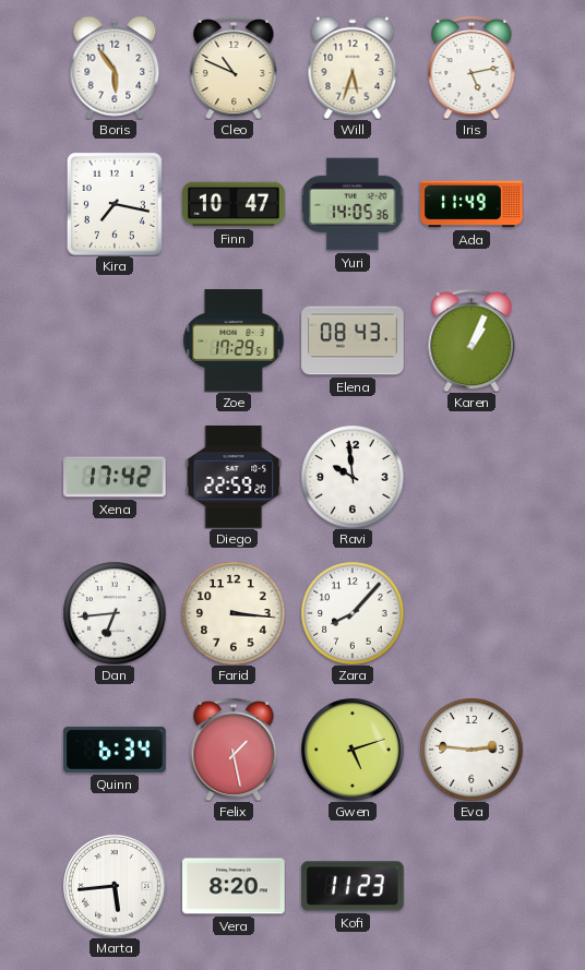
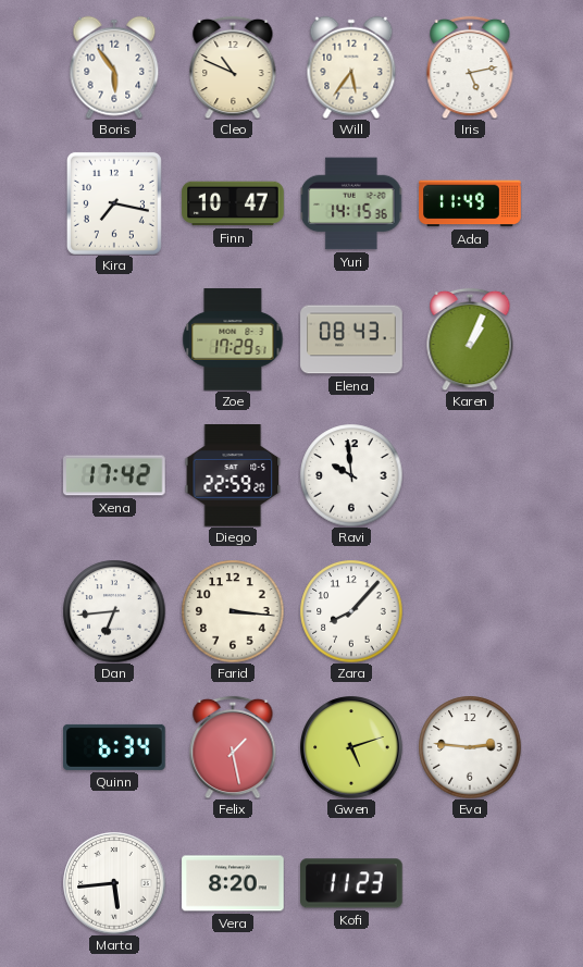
Will: 5:33 -> 5:36 (351, 67)
Yuri: 14:05 -> 14:15 (351, 203)
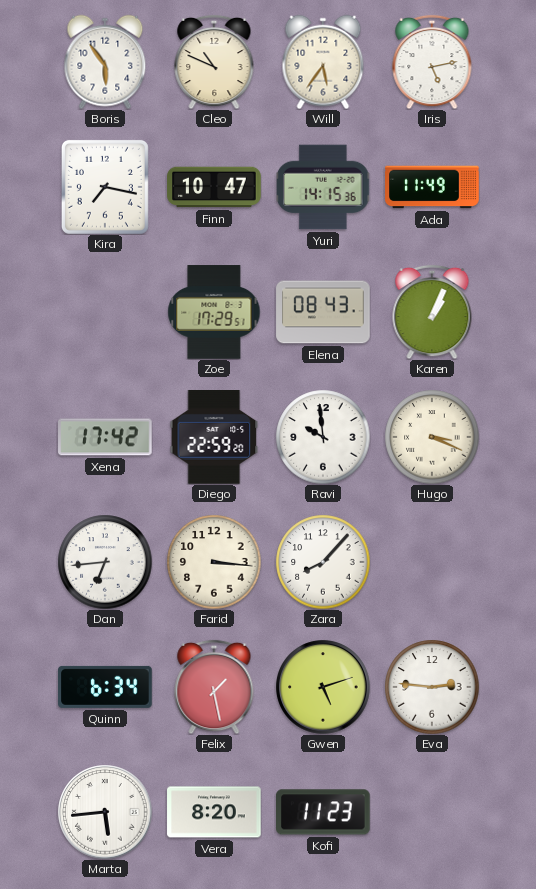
Hugo: none -> 3:19 (432, 437)
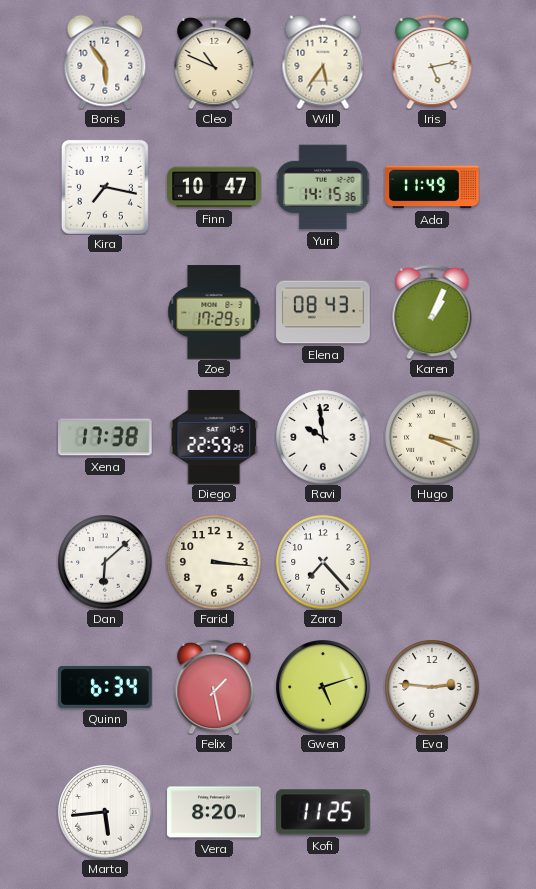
Xena: 17:42 -> 17:38 (105, 437)
Dan: 6:44 -> 6:08 (105, 562)
Zara: 8:07 -> 7:23 (323, 562)
Kofi: 11:23 -> 11:25 (324, 812)
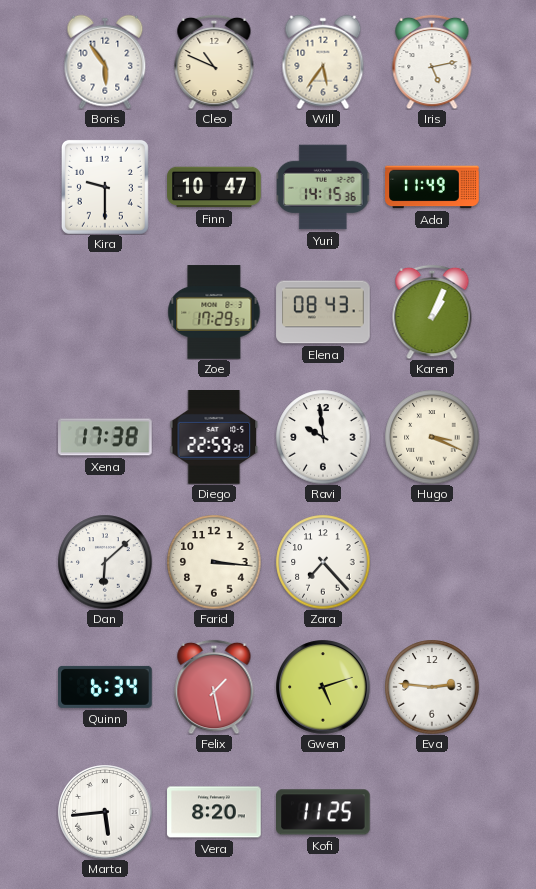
Kira: 7:17 -> 9:30 (105, 187)
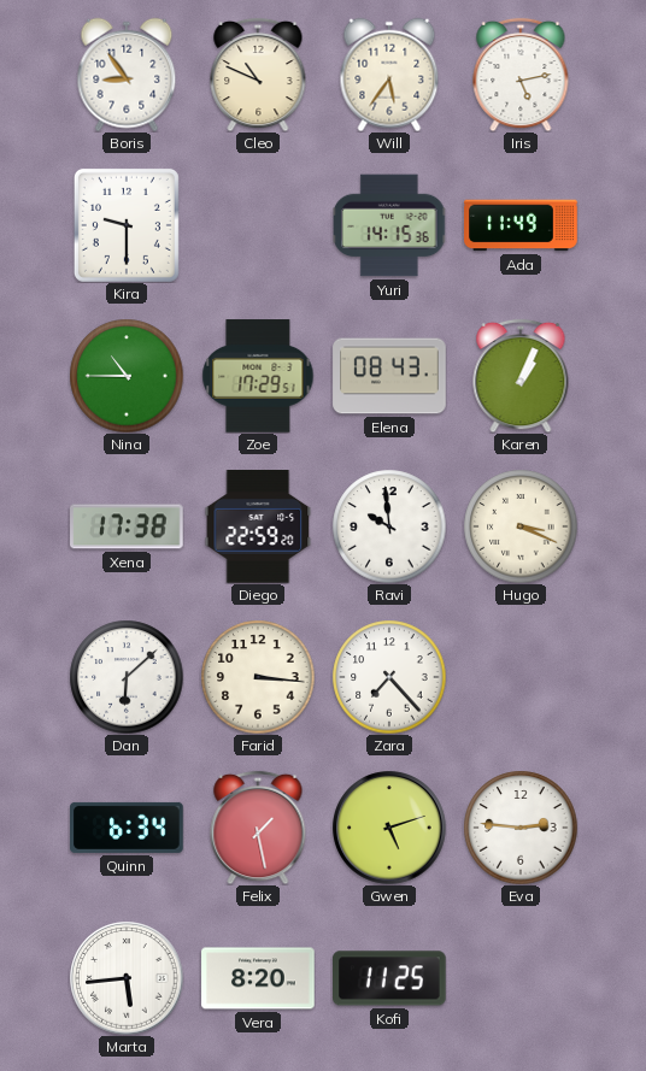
Boris: 5:54 -> 8:54 (127, 75)
Finn: 10:47 -> none (214, 187)
Nina: none -> 10:45 (127, 376)
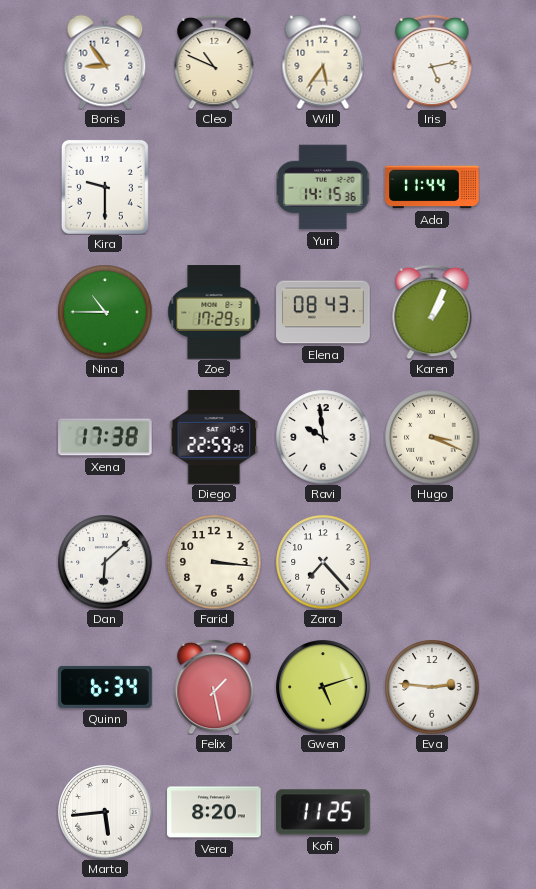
Ada: 11:49 -> 11:44 (432, 187)
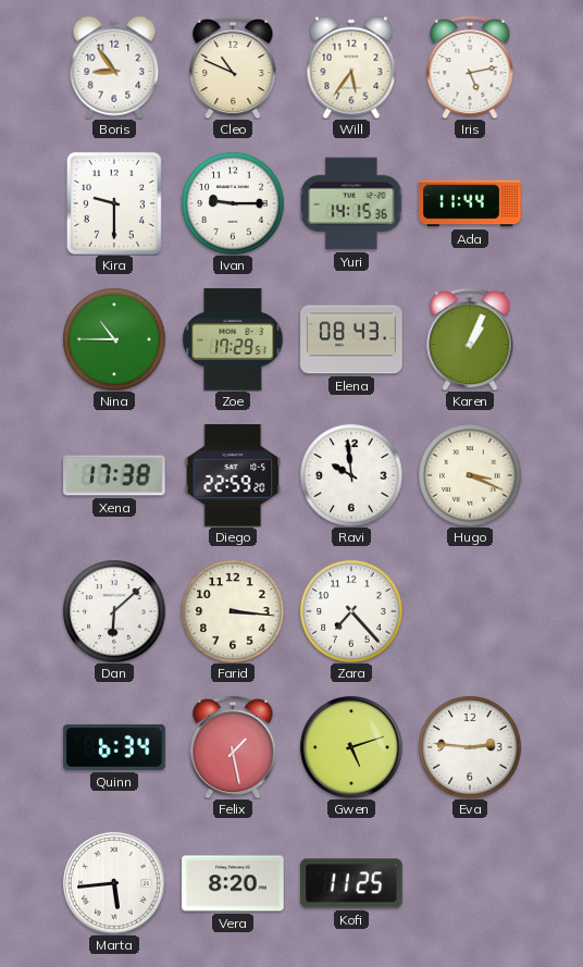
Ivan: none -> 9:15 (233, 203)
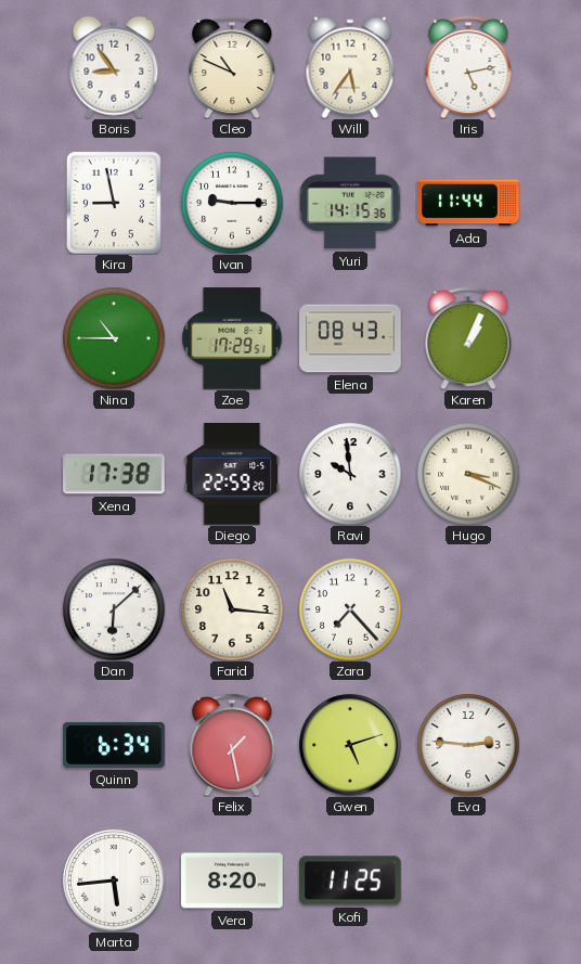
Kira: 9:30 -> 8:58 (114, 203)
Farid: 3:16 -> 11:16 (232, 609)
